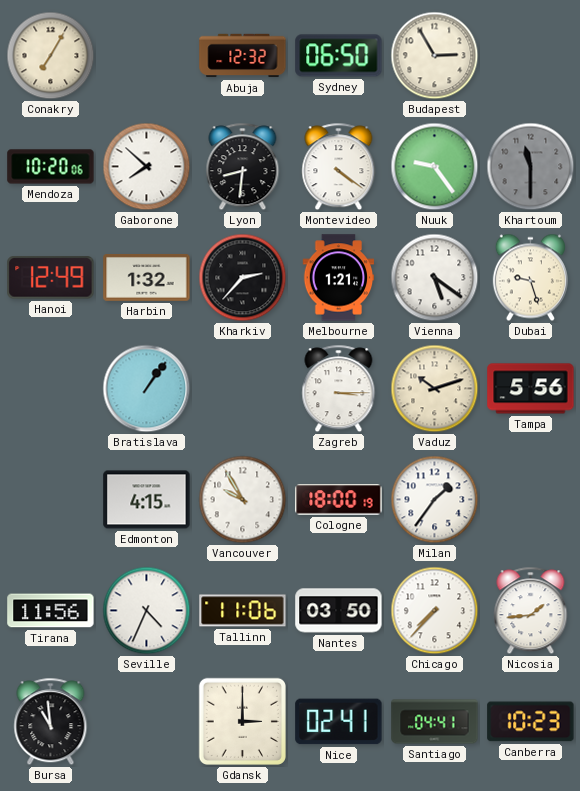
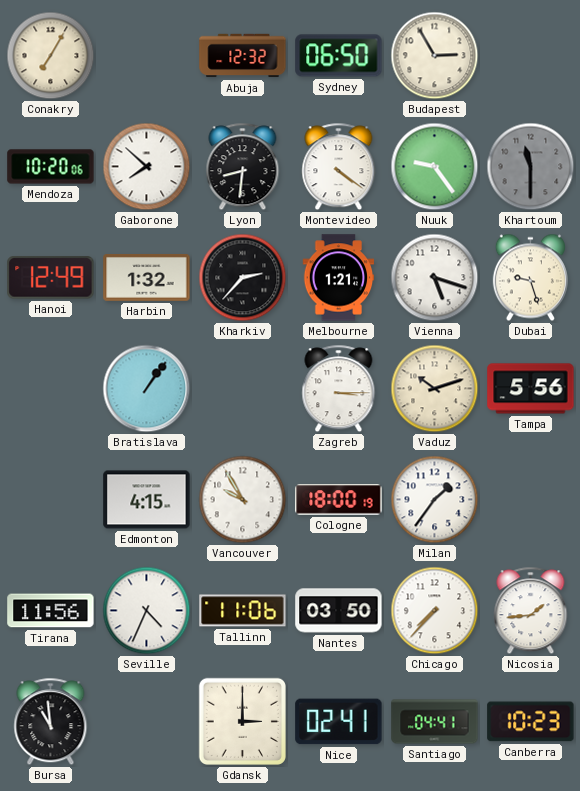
Vienna: 5:21 -> 5:18 (435, 278)
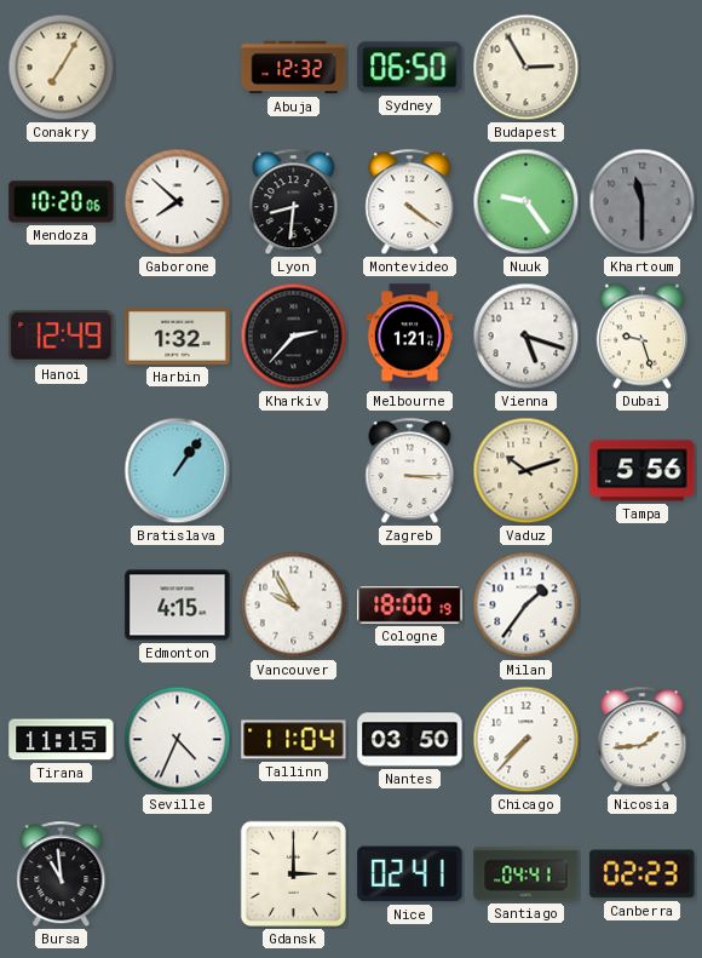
Tirana: 11:56 -> 11:15 (62, 740)
Tallinn: 11:06 -> 11:04 (294, 740)
Canberra: 10:23 -> 02:23 (643, 874)
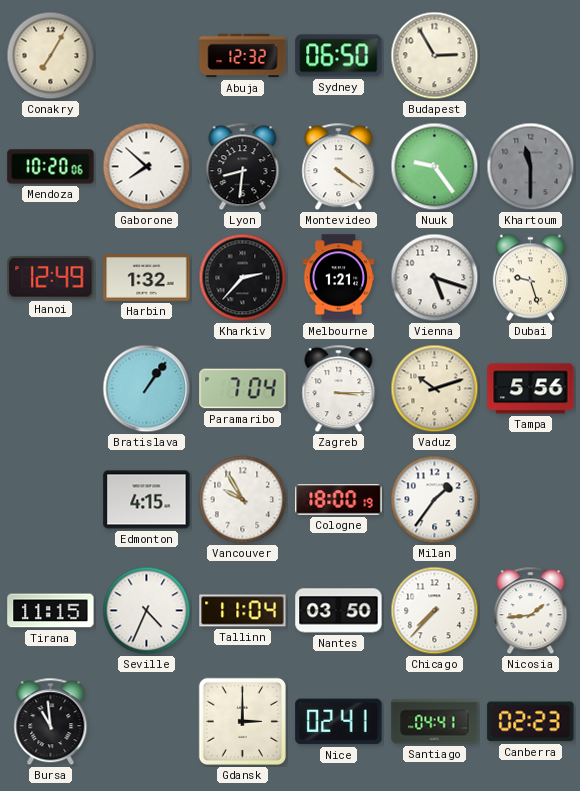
Paramaribo: none -> 7:04 (243, 389)
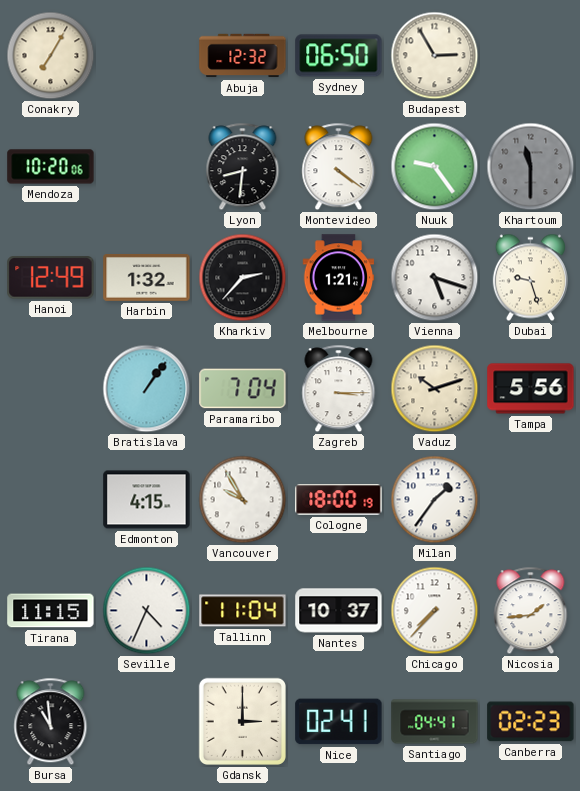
Gaborone: 7:52 -> none (147, 167)
Nantes: 03:50 -> 10:37 (339, 611)
